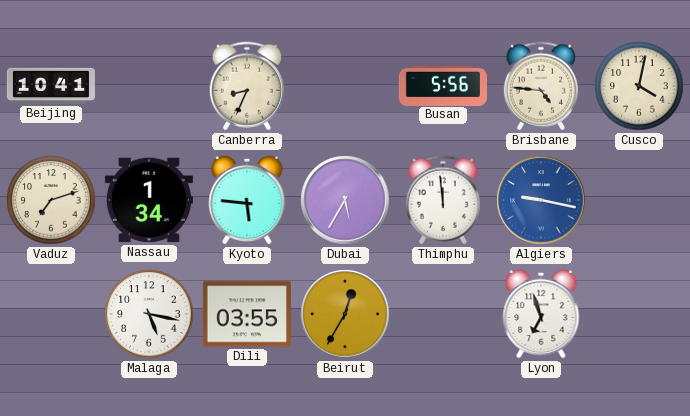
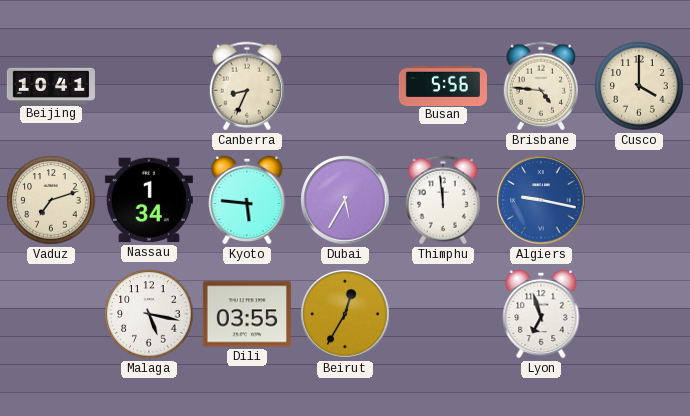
Cusco: 4:02 -> 4:00 (639, 86)
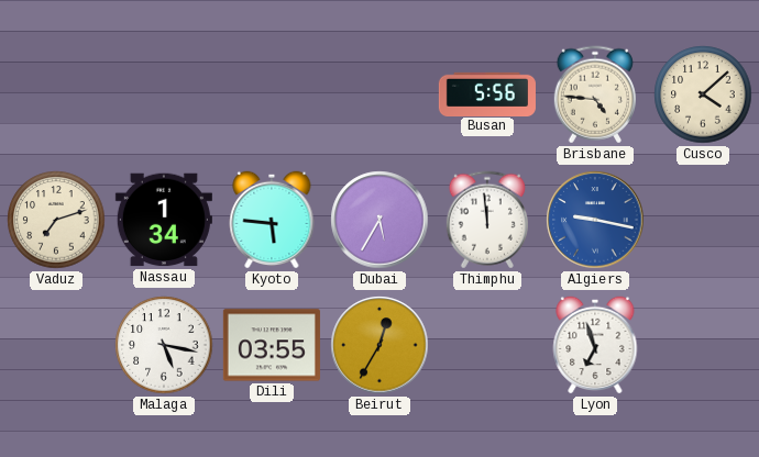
Beijing: 10:41 -> none (51, 86)
Canberra: 8:34 -> none (247, 86)
Cusco: 4:00 -> 4:08 (703, 94)
